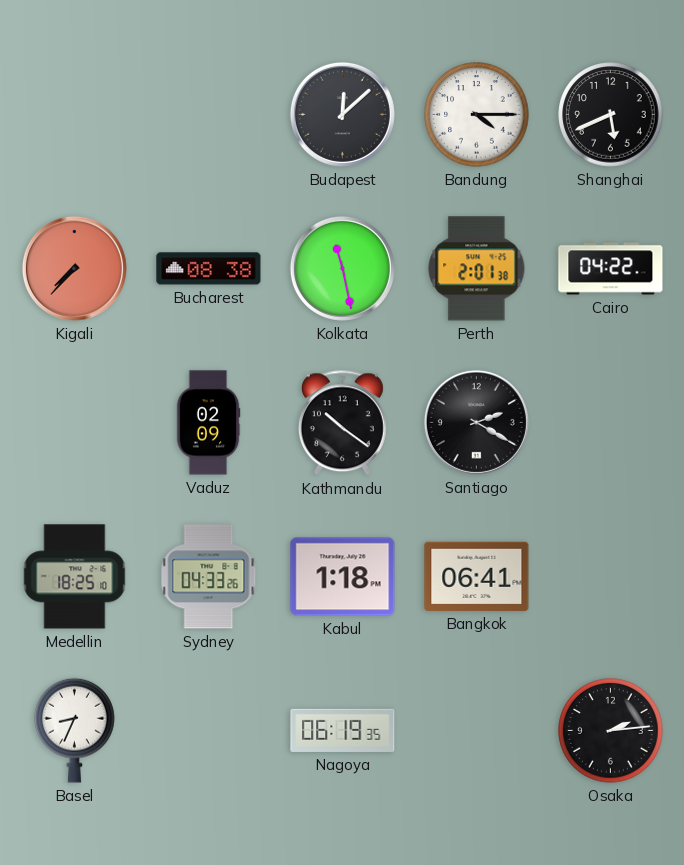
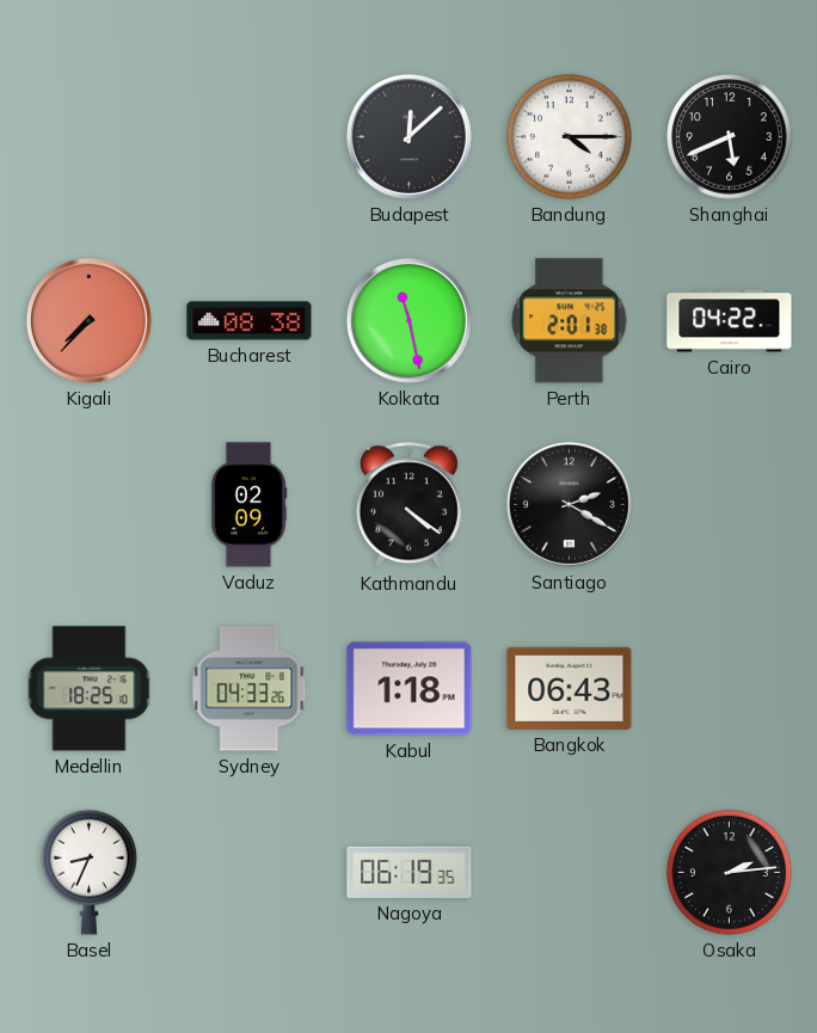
Kathmandu: 10:21 -> 4:21 (410, 505)
Bangkok: 06:41 -> 06:43 (570, 688)
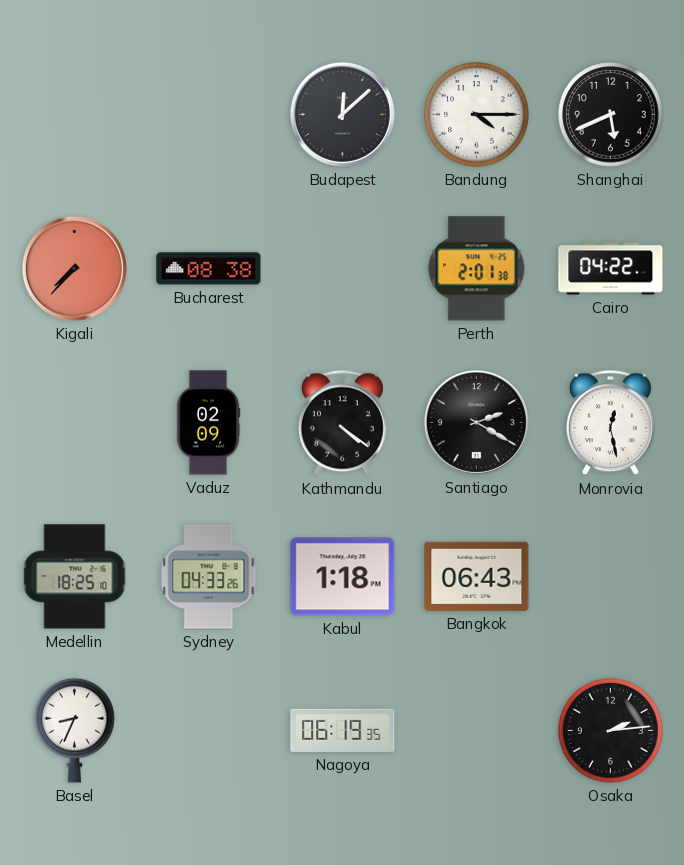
Kolkata: 11:28 -> none (408, 320)
Monrovia: none -> 12:28 (611, 423)
